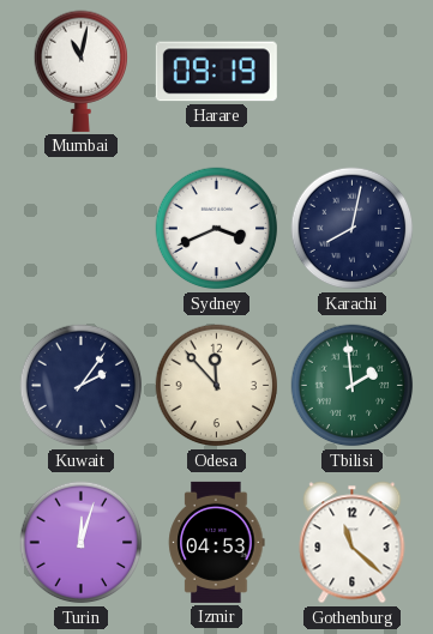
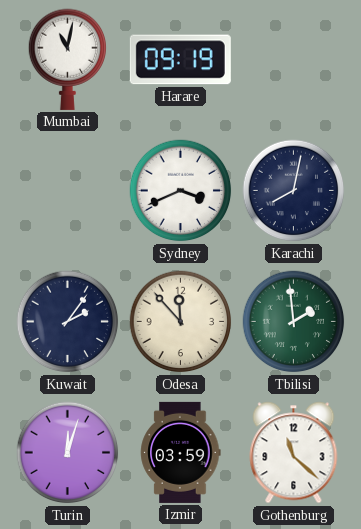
Izmir: 04:53 -> 03:59 (181, 452)
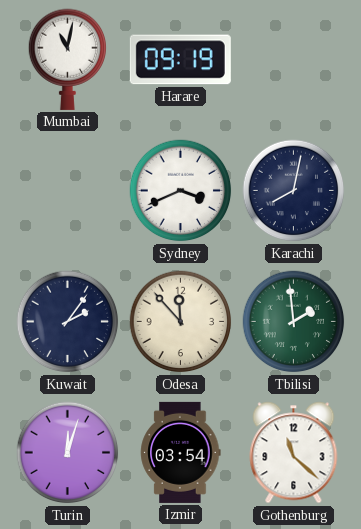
Izmir: 03:59 -> 03:54 (181, 452)
